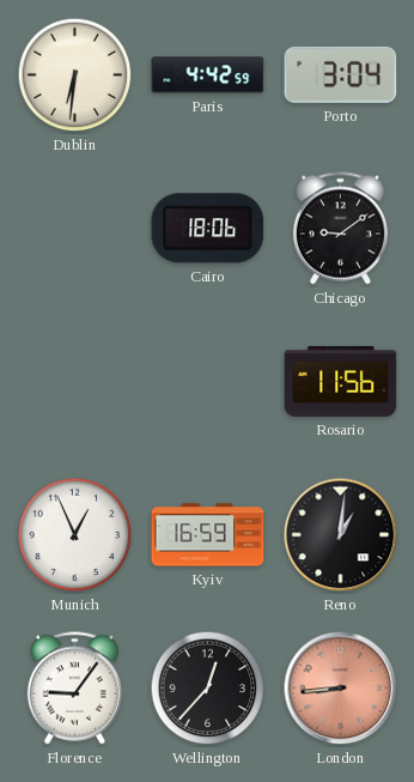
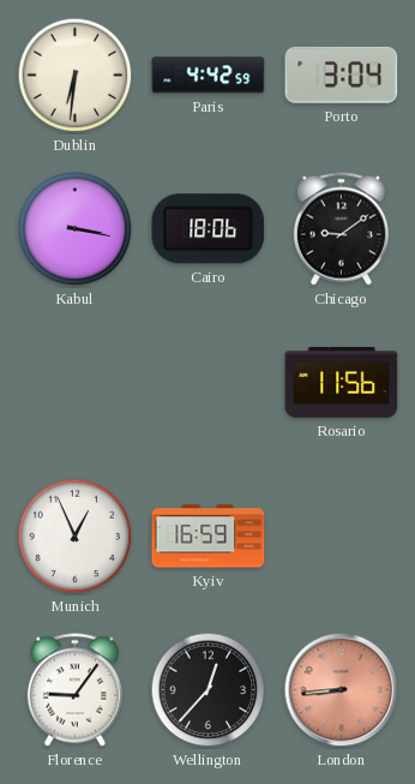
Kabul: none -> 3:17 (76, 229)
Reno: 1:01 -> none (341, 535)
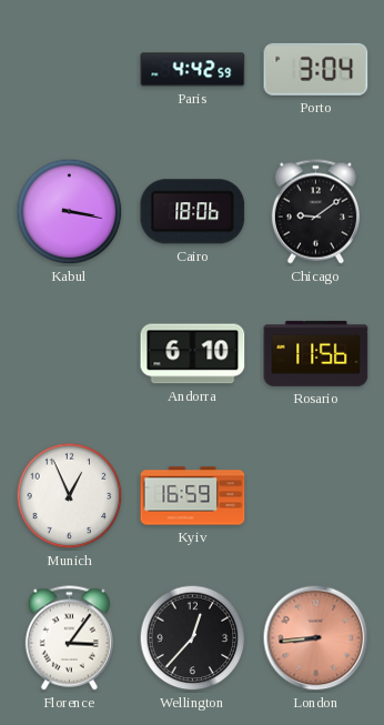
Dublin: 6:31 -> none (76, 76)
Andorra: none -> 6:10 (193, 354)
Florence: 9:06 -> 3:06 (69, 638)
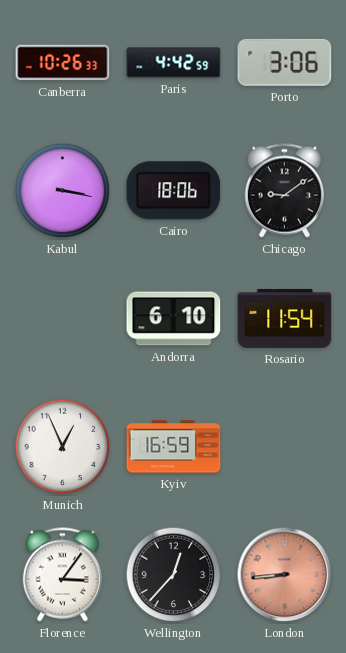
Canberra: none -> 10:26 (63, 63)
Porto: 3:04 -> 3:06 (285, 62)
Rosario: 11:56 -> 11:54 (285, 318)
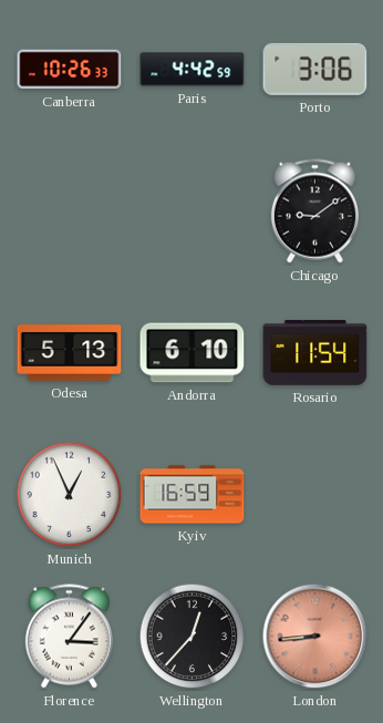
Kabul: 3:17 -> none (63, 191)
Cairo: 18:06 -> none (174, 191)
Odesa: none -> 5:13 (70, 353)
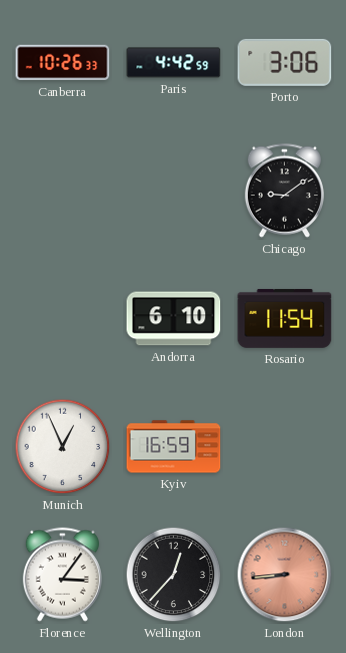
Odesa: 5:13 -> none (70, 353)
